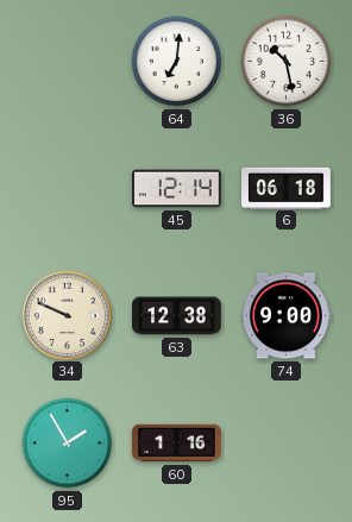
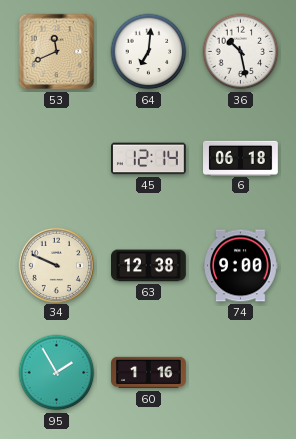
53: none -> 11:41 (57, 52)
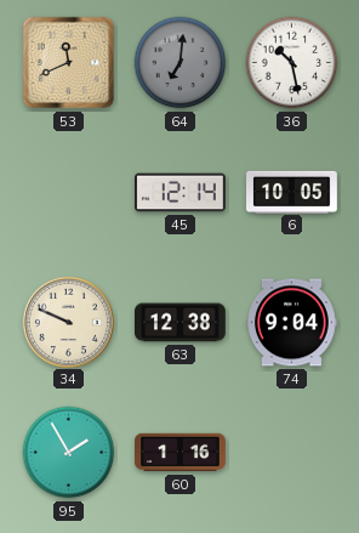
64 dial: white -> grey (181, 63)
6: 06:18 -> 10:05 (292, 192)
74: 9:00 -> 9:04 (292, 323)
